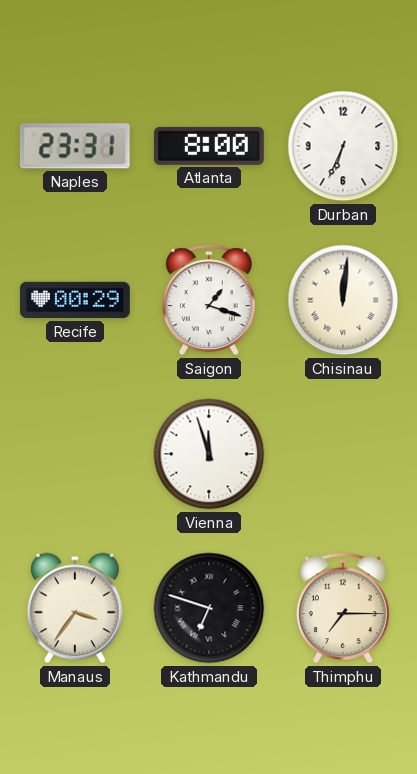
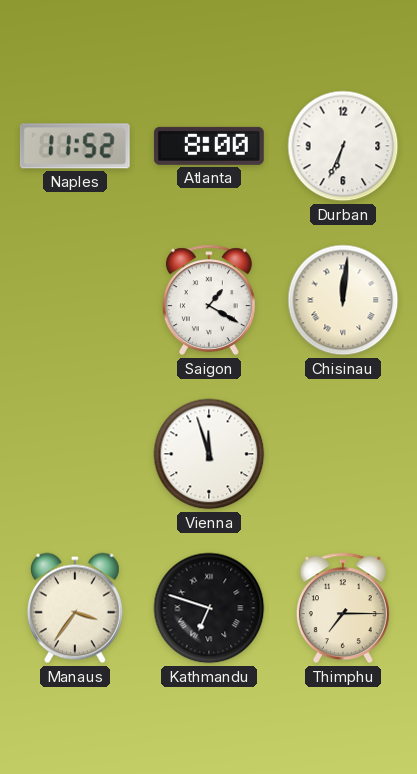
Naples: 23:31 -> 11:52 (75, 146)
Recife: 00:29 -> none (76, 300)
Saigon: 1:18 -> 1:20 (209, 300)
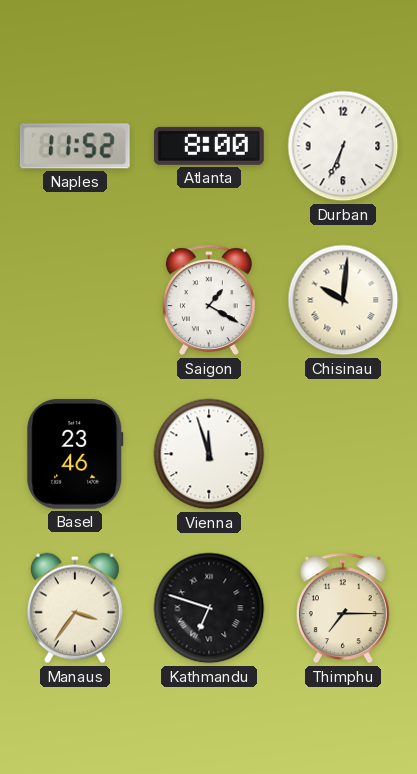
Chisinau: 12:01 -> 10:01 (343, 300)
Basel: none -> 23:46 (75, 454)
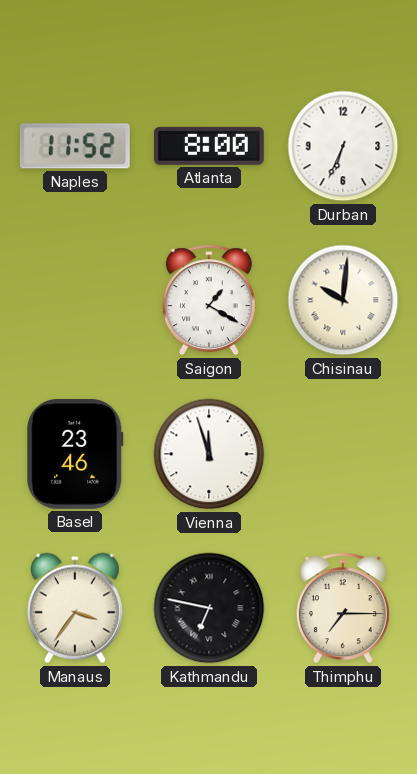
Kathmandu: 6:48 -> 6:47 (209, 608)
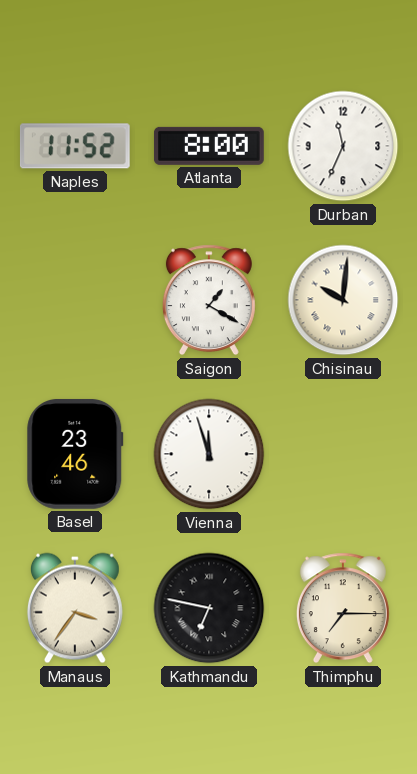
Durban: 6:34 -> 11:34 (343, 146)
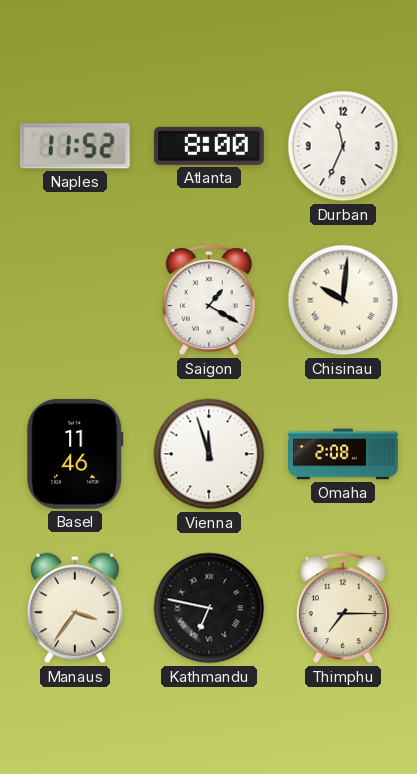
Basel: 23:46 -> 11:46 (75, 454)
Omaha: none -> 2:08 (343, 454)
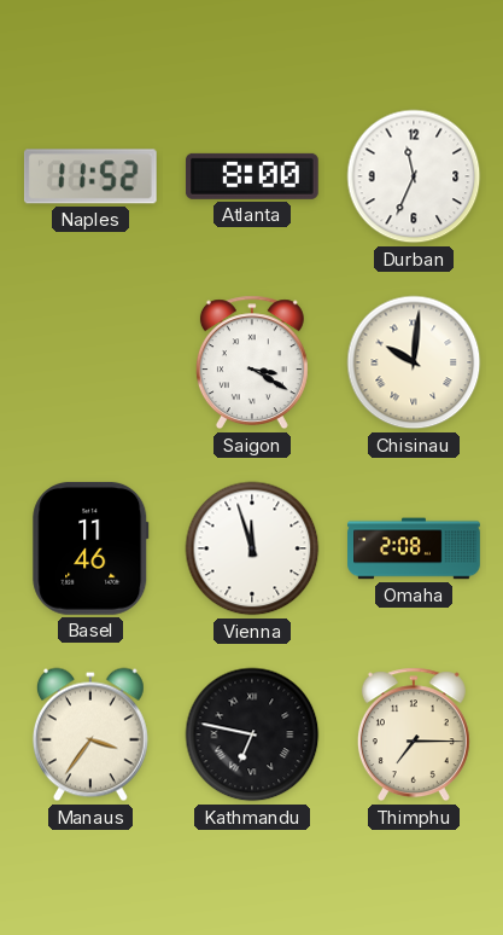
Saigon: 1:20 -> 3:20 (252, 362)
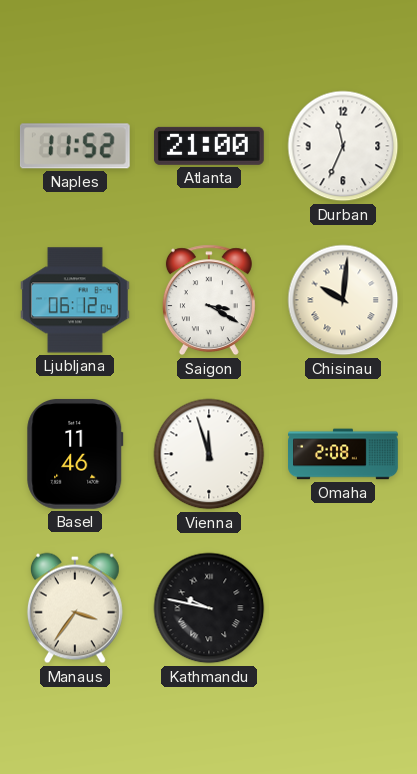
Atlanta: 8:00 -> 21:00 (209, 146)
Ljubljana: none -> 06:12 (75, 300)
Kathmandu: 6:47 -> 9:47 (209, 608)
Thimphu: 7:15 -> none (414, 734)
